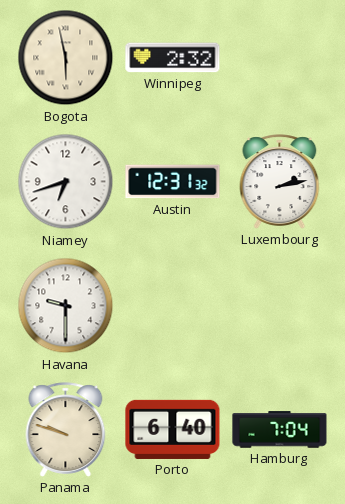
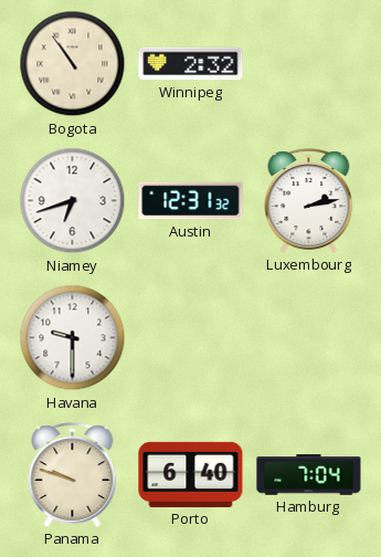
Bogota: 5:58 -> 10:54 (73, 64)
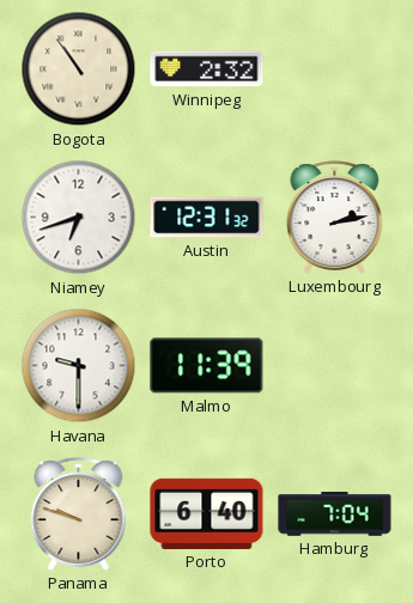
Malmo: none -> 11:39 (207, 366)
